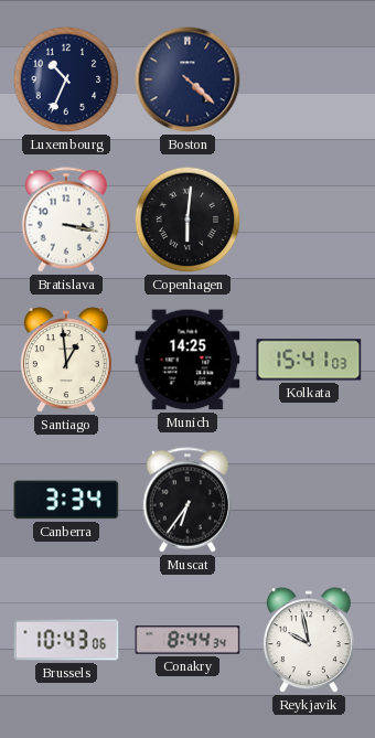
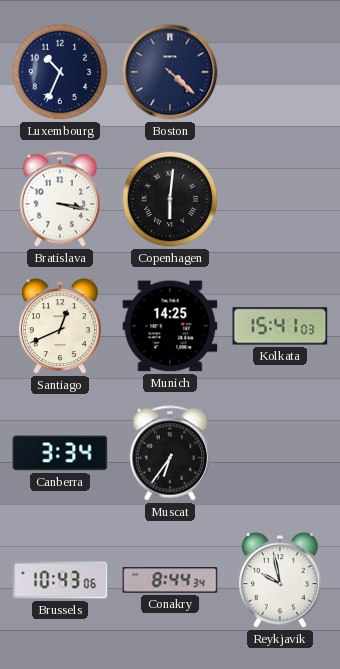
Santiago: 12:59 -> 12:41 (60, 327)
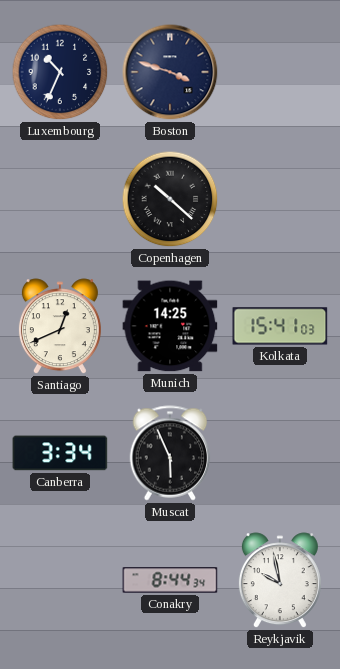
Boston: 4:22 -> 3:48 (170, 72)
Bratislava: 3:17 -> none (60, 199)
Copenhagen: 6:01 -> 10:22 (170, 199)
Muscat: 6:36 -> 5:56 (170, 453)
Brussels: 10:43 -> none (60, 580)
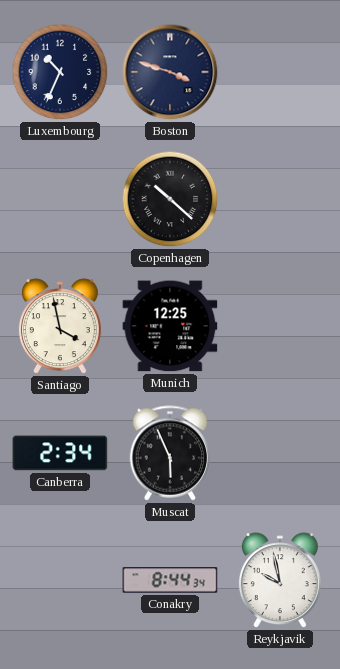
Santiago: 12:41 -> 3:58 (60, 327)
Munich: 14:25 -> 12:25 (170, 326)
Kolkata: 15:41 -> none (280, 326)
Canberra: 3:34 -> 2:34 (60, 453)
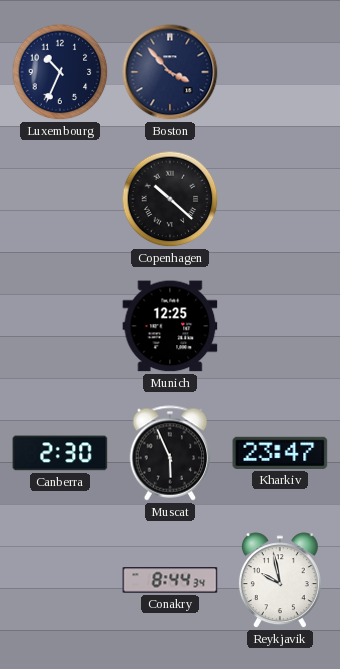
Boston: 3:48 -> 3:53 (170, 72)
Santiago: 3:58 -> none (60, 327)
Canberra: 2:34 -> 2:30 (60, 453)
Kharkiv: none -> 23:47 (280, 453)
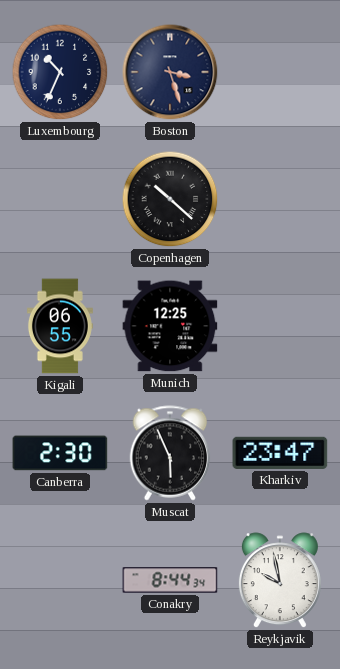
Boston: 3:53 -> 3:27 (170, 72)
Kigali: none -> 06:55 (60, 326)
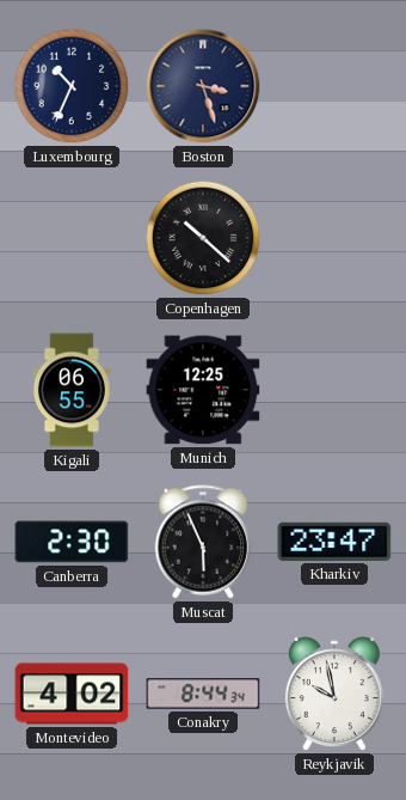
Montevideo: none -> 4:02 (72, 694)
